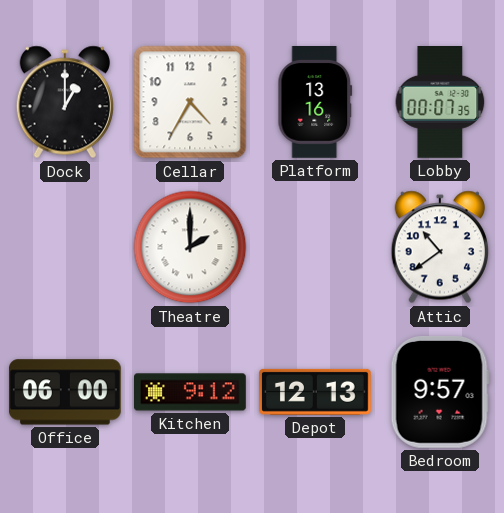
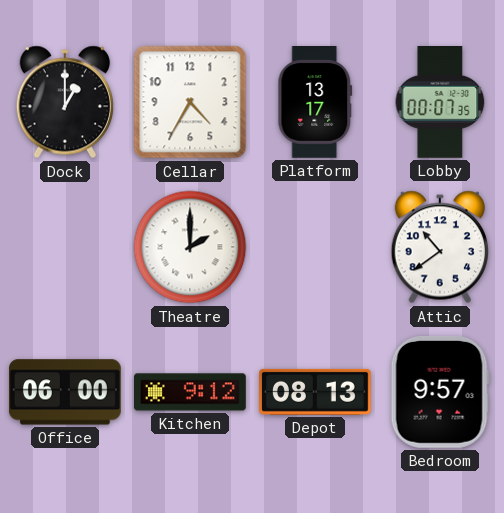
Platform: 13:16 -> 13:17 (315, 103)
Depot: 12:13 -> 08:13 (316, 392)
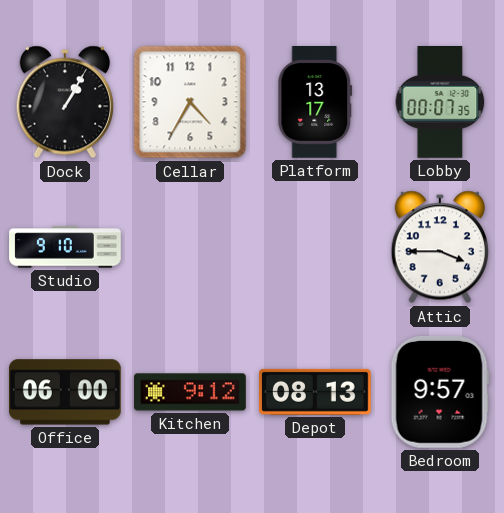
Dock: 1:00 -> 1:05 (65, 102)
Studio: none -> 9:10 (65, 247)
Theatre: 2:00 -> none (190, 247)
Attic: 10:39 -> 3:45 (440, 247)
